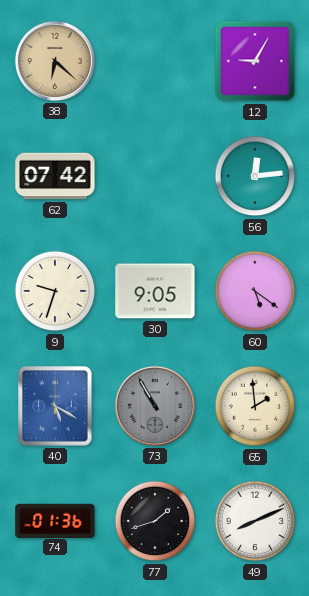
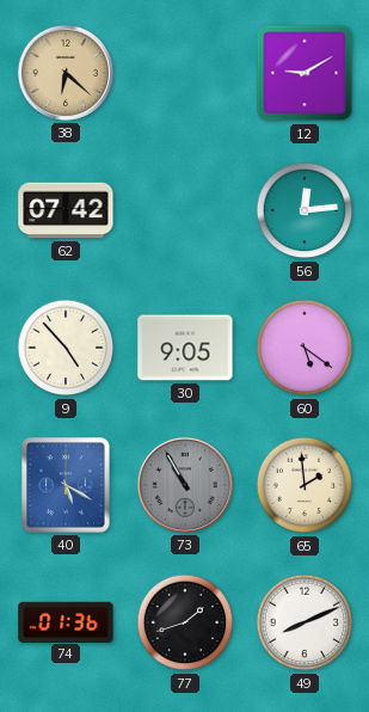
12: 9:05 -> 9:10 (305, 73)
9: 9:33 -> 4:53 (66, 348)
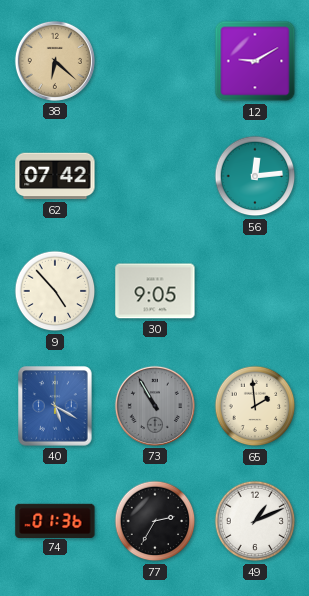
60: 5:21 -> none (305, 348)
77: 1:42 -> 2:35 (155, 521)
49: 8:11 -> 1:11 (255, 521)
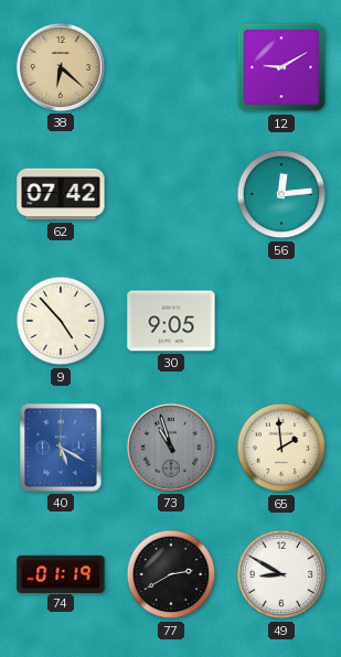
73: 10:55 -> 10:57 (171, 448)
74: 01:36 -> 01:19 (61, 573)
77: 2:35 -> 2:40 (171, 574)
49: 1:11 -> 8:50 (281, 574)
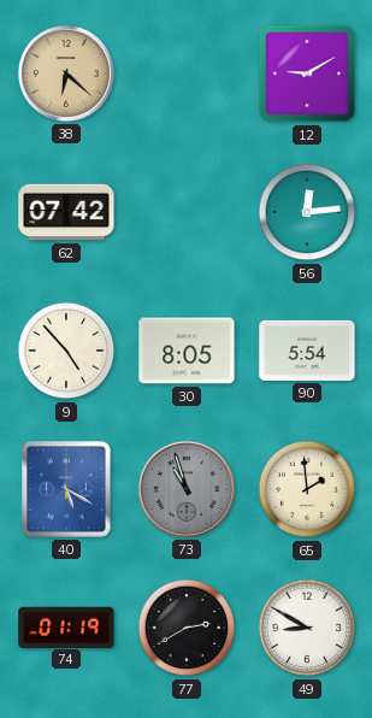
30: 9:05 -> 8:05 (187, 351)
90: none -> 5:54 (307, 351)
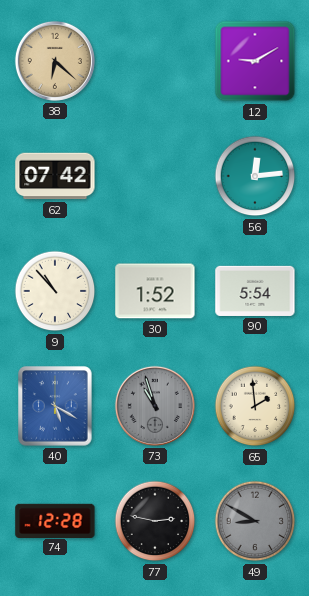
9: 4:53 -> 10:53 (55, 291)
30: 8:05 -> 1:52 (155, 291)
74: 01:19 -> 12:28 (55, 520)
77: 2:40 -> 2:47 (155, 521)
49 dial: white -> grey (255, 521)
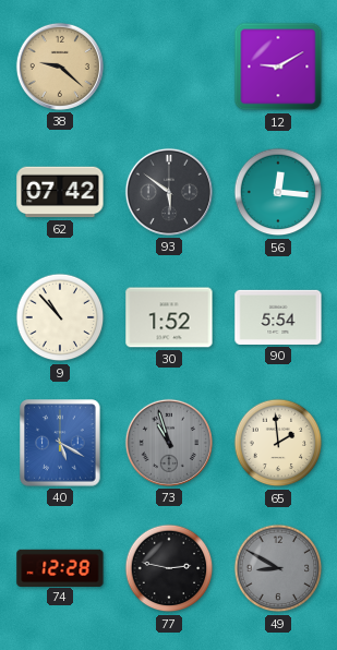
38: 6:22 -> 9:22 (60, 67)
93: none -> 5:51 (169, 192)
56: 12:14 -> 12:16 (278, 192)
